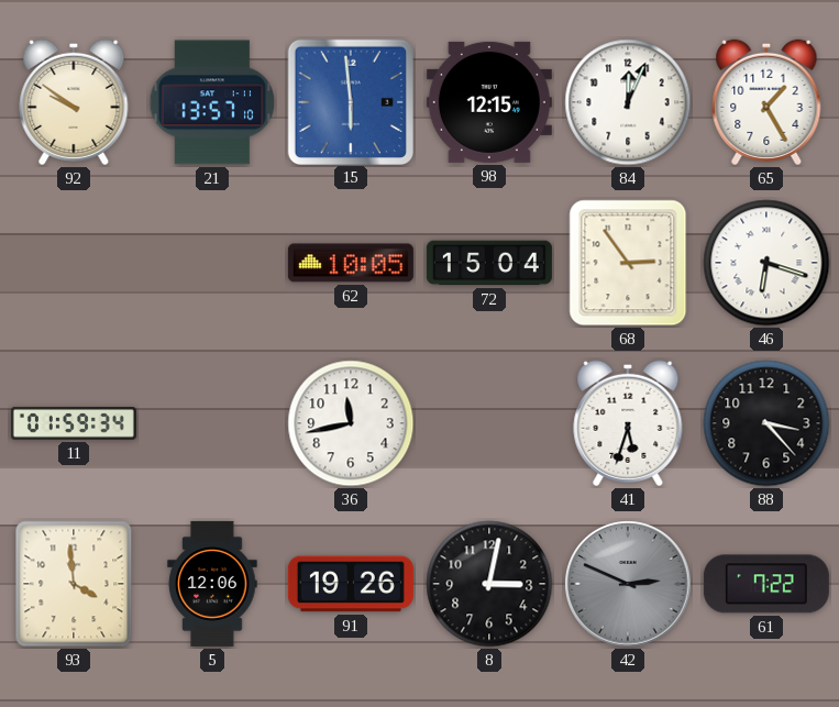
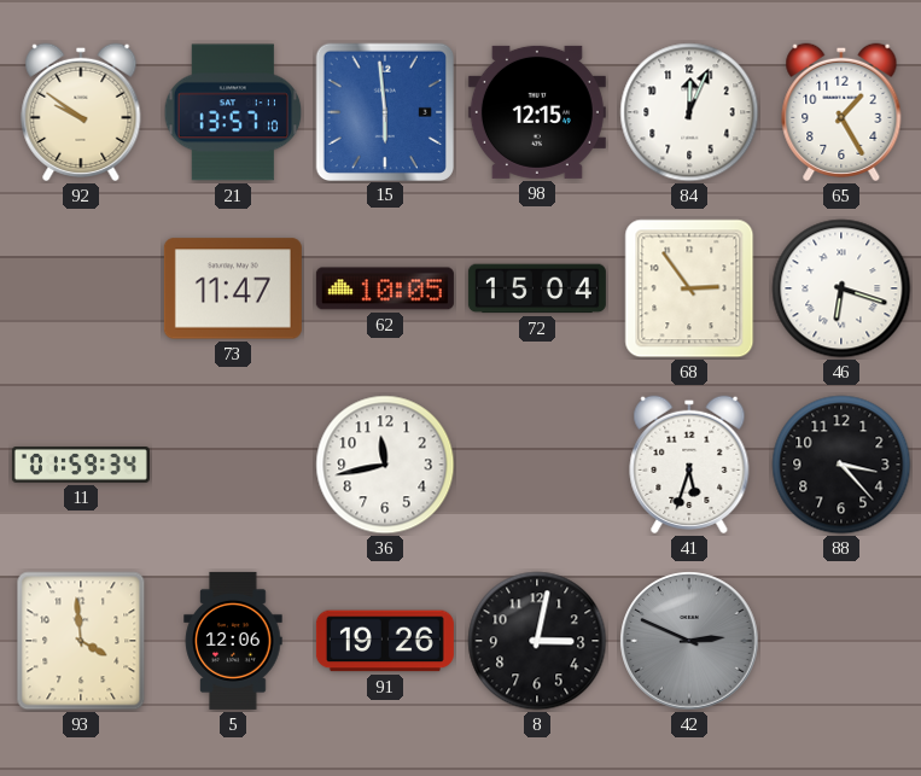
73: none -> 11:47 (233, 288)
61: 7:22 -> none (766, 584)
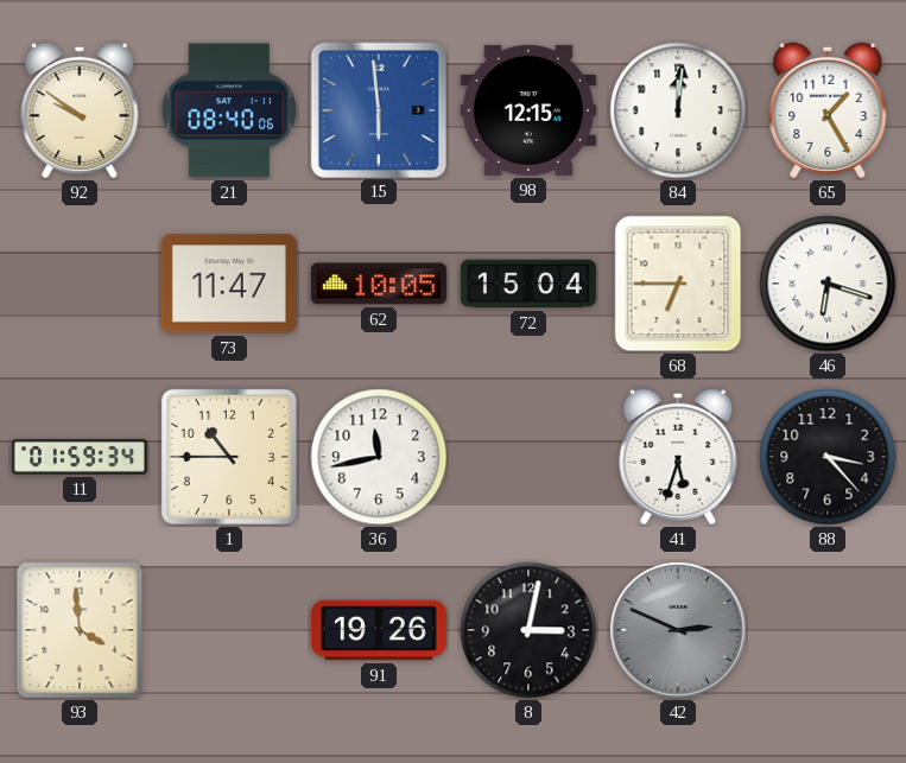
21: 13:57 -> 08:40 (229, 110)
84: 12:04 -> 12:01 (678, 110)
68: 2:54 -> 6:45 (678, 284)
1: none -> 10:45 (229, 457)
5: 12:06 -> none (233, 641)
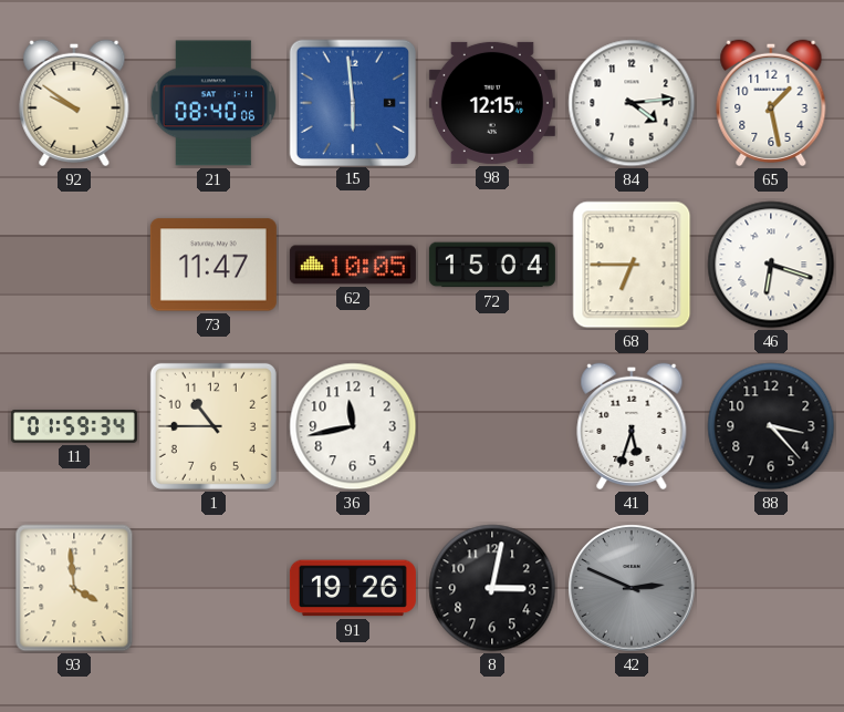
84: 12:01 -> 4:14 (632, 103)
65: 1:25 -> 1:28 (771, 103)
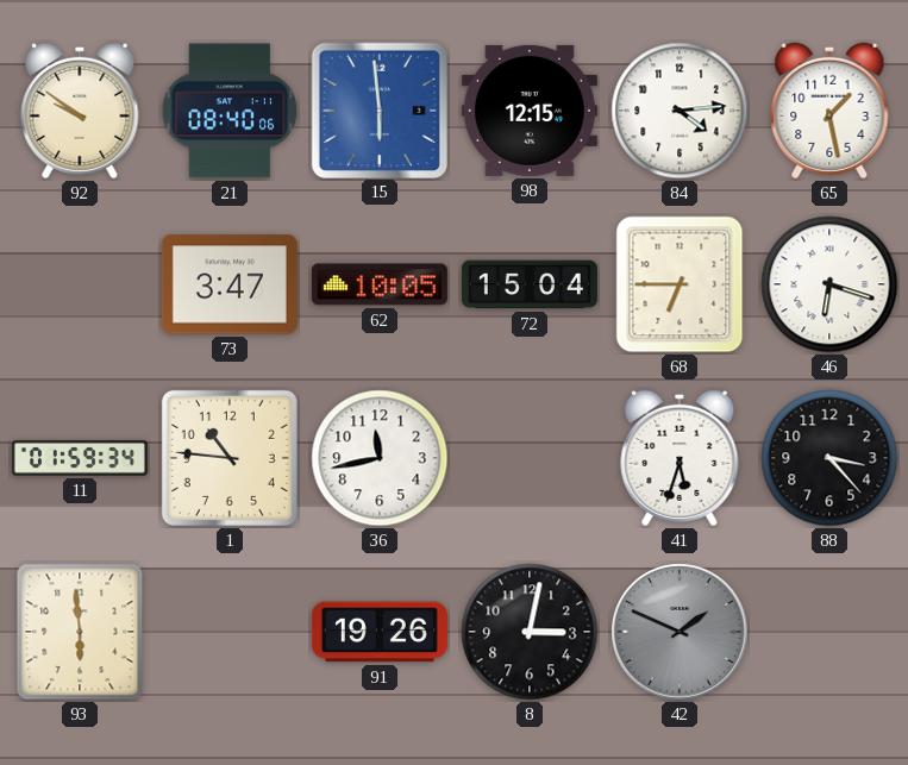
73: 11:47 -> 3:47 (230, 284)
1: 10:45 -> 10:46 (230, 458)
93: 3:59 -> 5:59 (80, 632)
42: 2:49 -> 1:49 (680, 632)
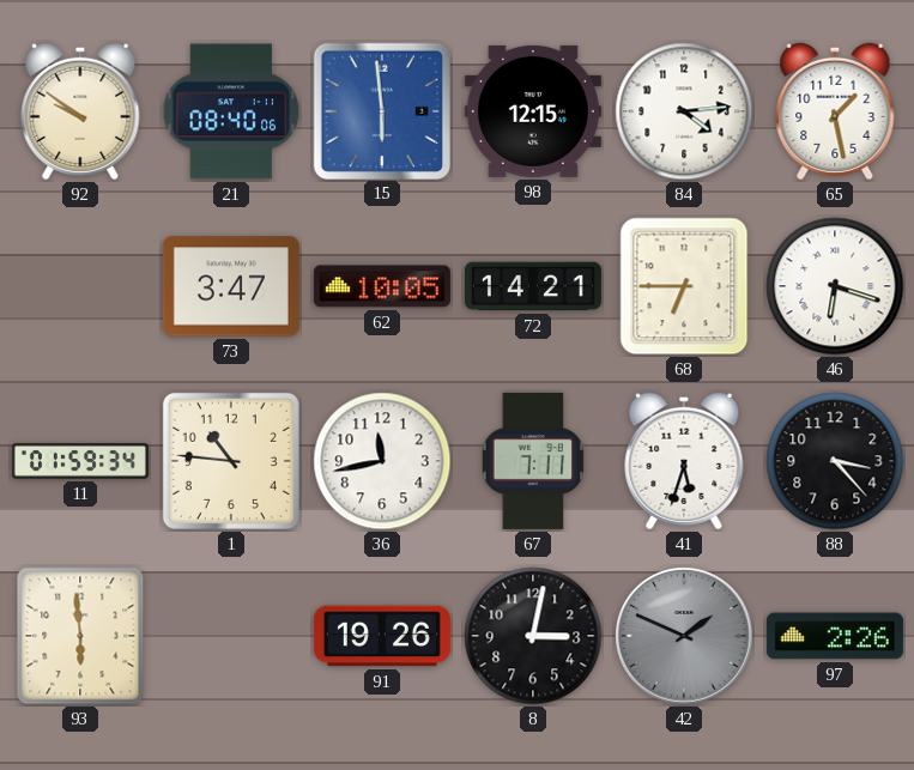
72: 15:04 -> 14:21 (533, 286)
67: none -> 7:11 (533, 461)
97: none -> 2:26 (835, 636)
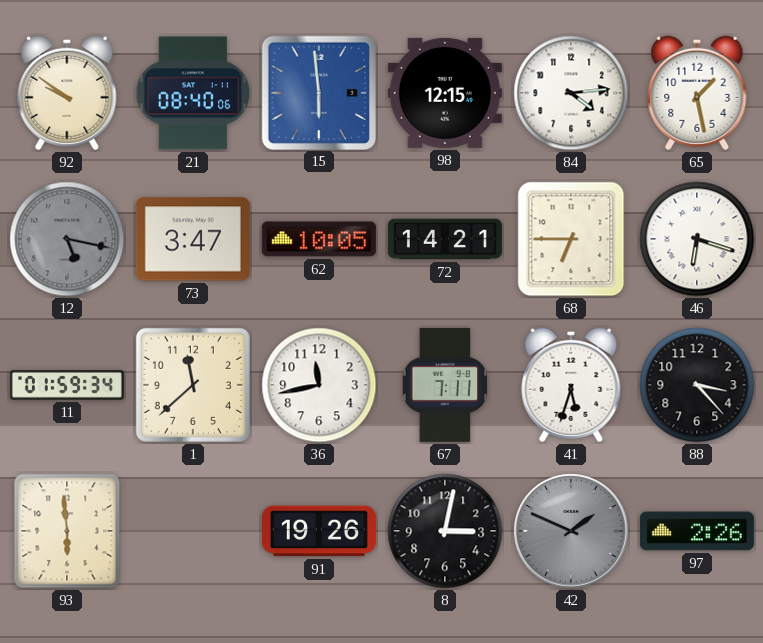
12: none -> 5:17 (67, 239)
1: 10:46 -> 11:38 (193, 385)
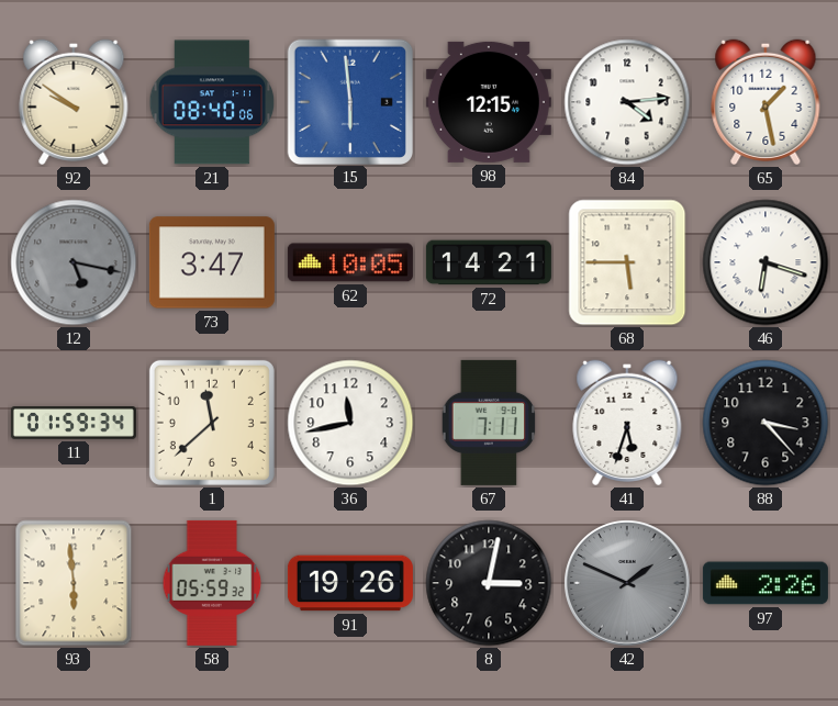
68: 6:45 -> 5:45 (627, 262)
58: none -> 05:59 (212, 583)
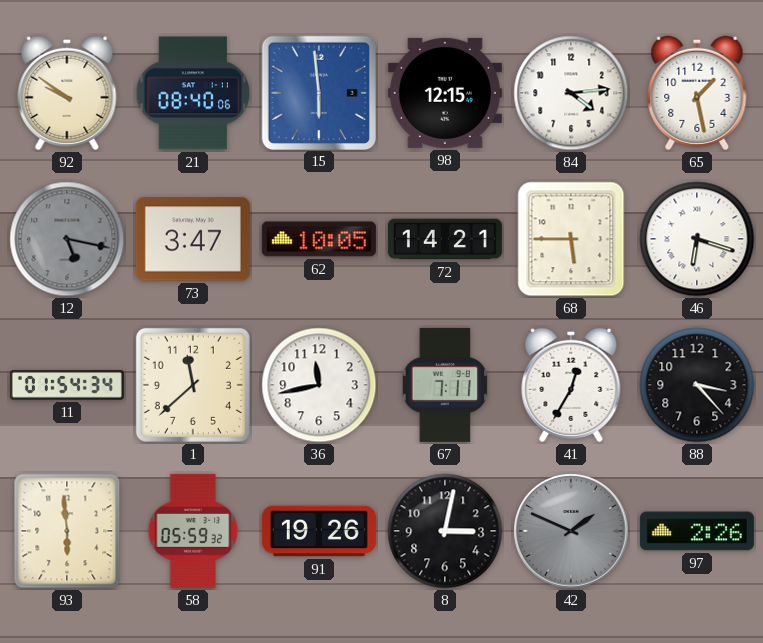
11: 01:59 -> 01:54 (67, 385)
41: 5:33 -> 12:35 (571, 385)
